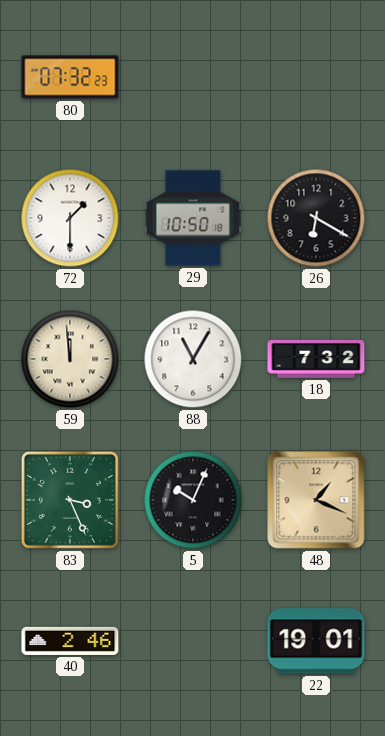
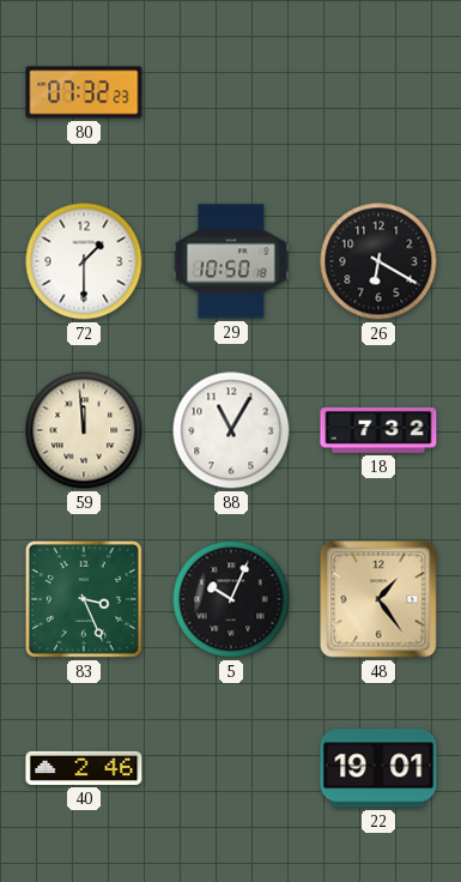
48: 1:19 -> 1:24 (378, 599)
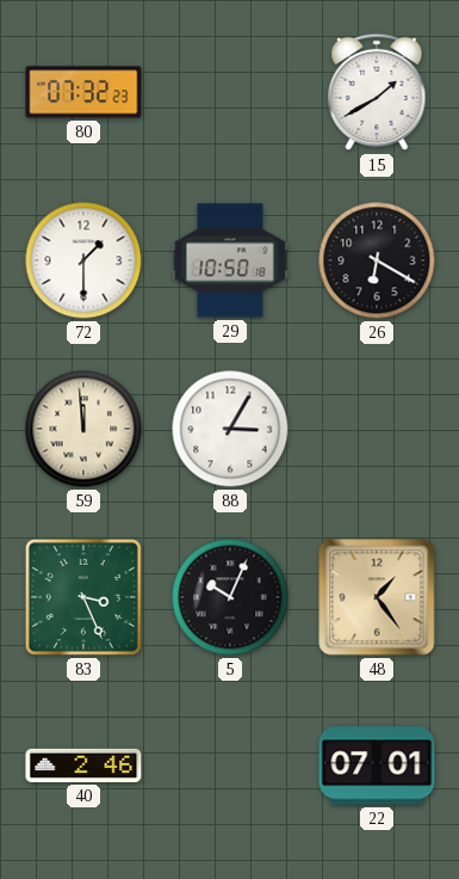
15: none -> 1:40 (377, 92)
88: 11:05 -> 3:05 (230, 429)
18: 7:32 -> none (378, 430)
22: 19:01 -> 07:01 (377, 766)
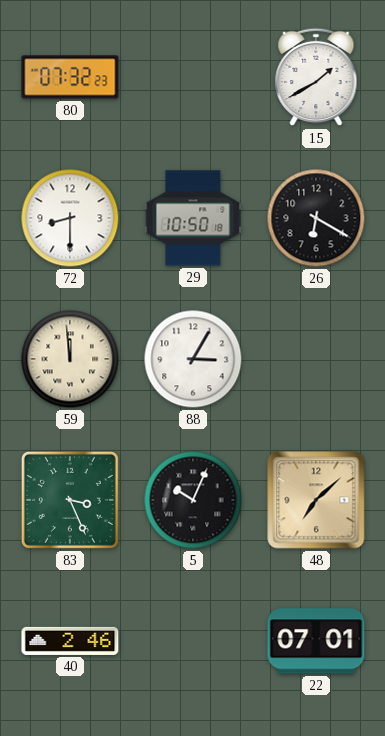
72: 1:30 -> 8:30 (70, 218)
48: 1:24 -> 7:08 (316, 500)
